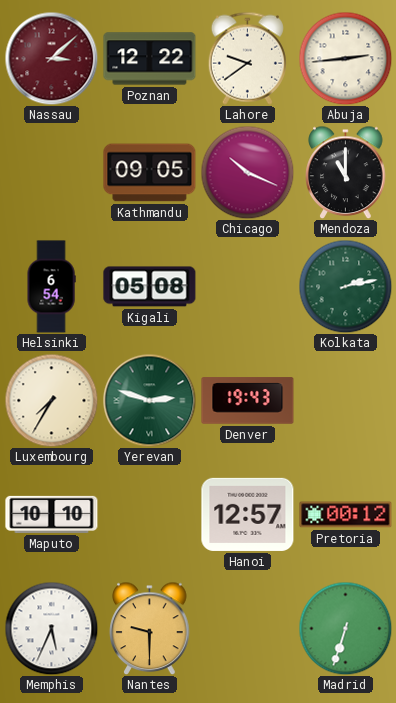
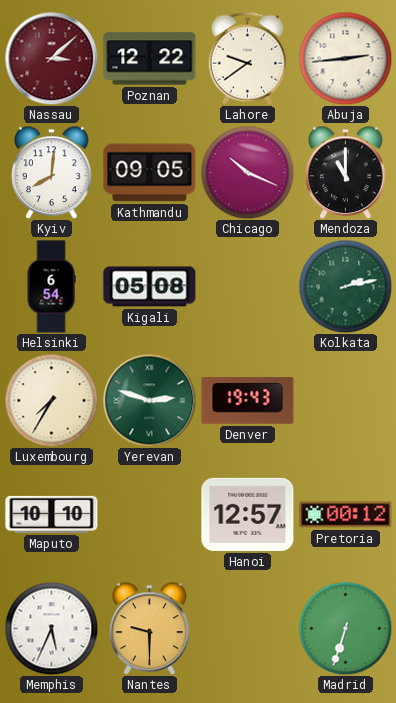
Kyiv: none -> 8:01 (52, 172)
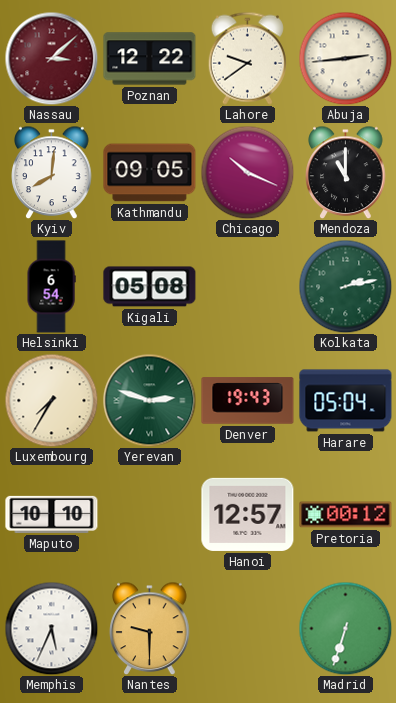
Harare: none -> 05:04 (346, 401)
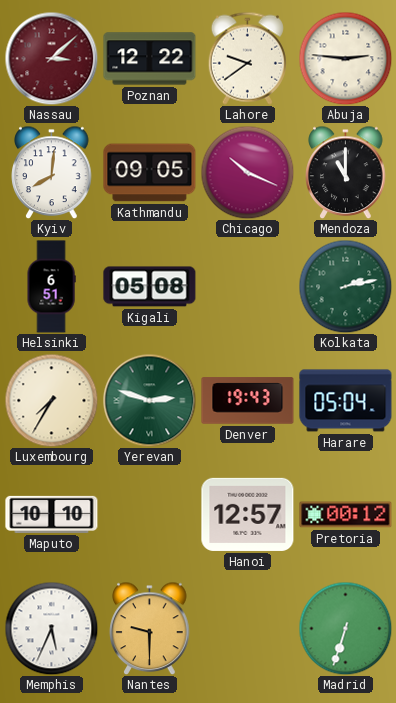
Abuja: 2:44 -> 2:46 (345, 58)
Helsinki: 6:54 -> 6:51 (51, 287)
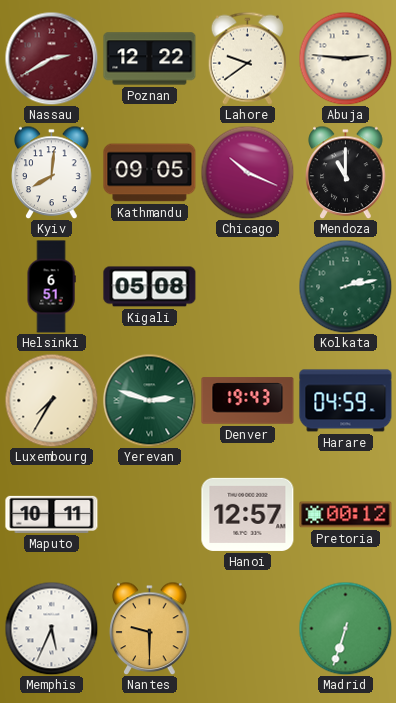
Nassau: 3:08 -> 2:40 (51, 58)
Harare: 05:04 -> 04:59 (346, 401)
Maputo: 10:10 -> 10:11 (52, 514)
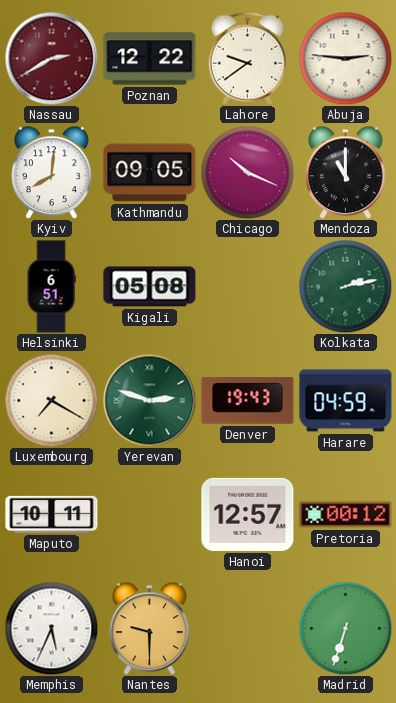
Luxembourg: 7:35 -> 7:20 (51, 400)
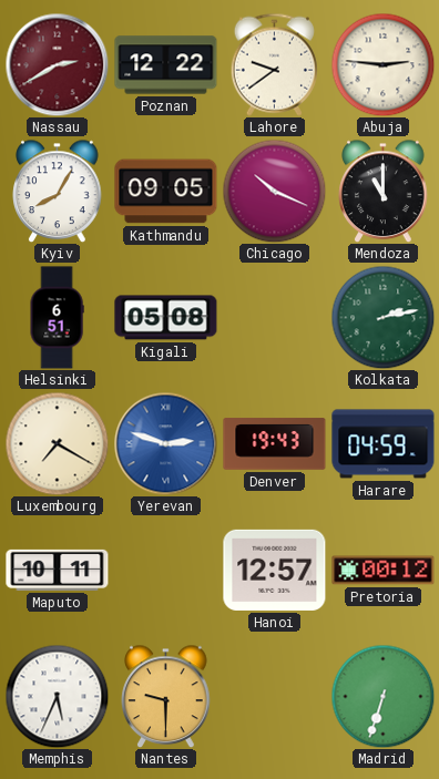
Kyiv: 8:01 -> 8:05 (58, 191)
Yerevan dial: green -> blue (165, 443)
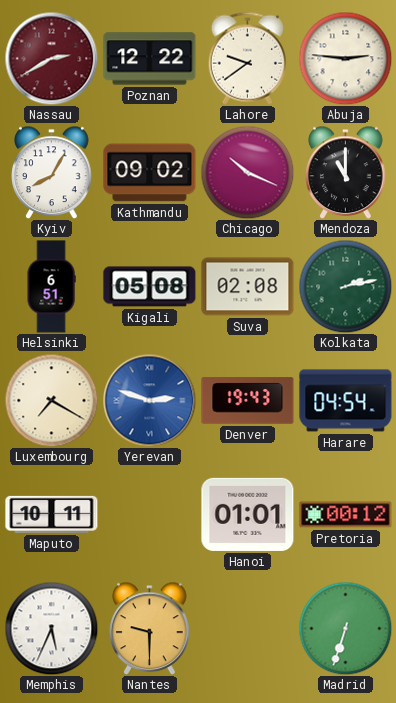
Kathmandu: 09:05 -> 09:02 (150, 173)
Suva: none -> 02:08 (248, 287)
Harare: 04:59 -> 04:54 (346, 401)
Hanoi: 12:57 -> 01:01 (248, 514)
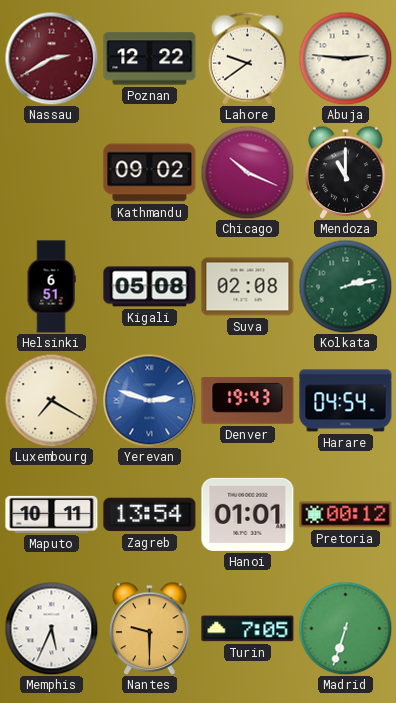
Kyiv: 8:05 -> none (52, 172)
Zagreb: none -> 13:54 (150, 515)
Turin: none -> 7:05 (248, 629)
